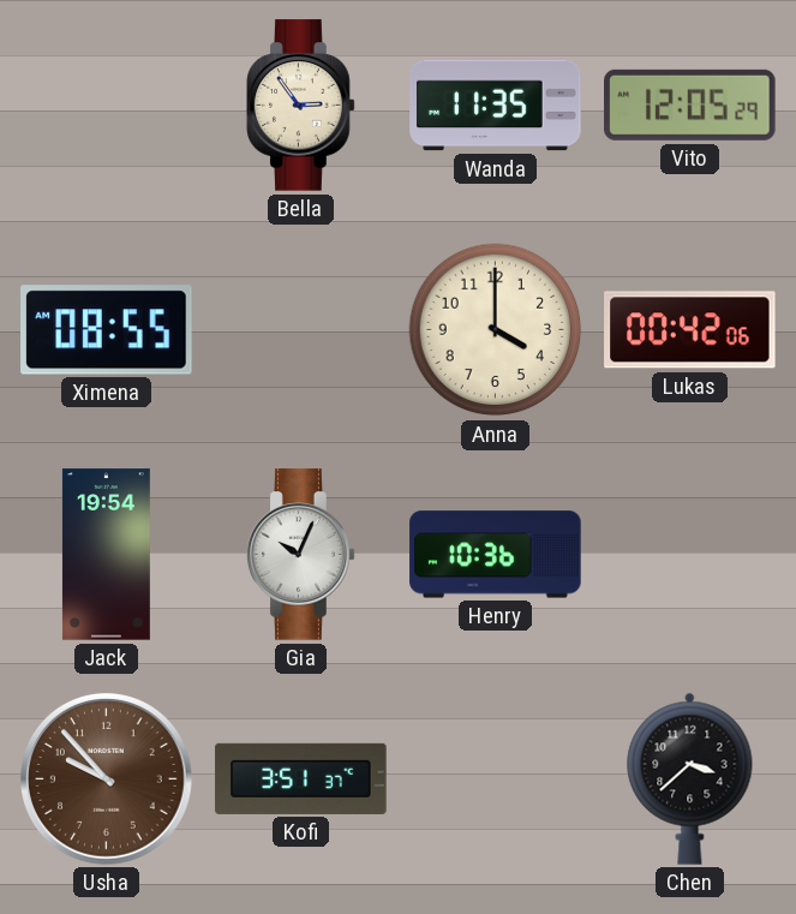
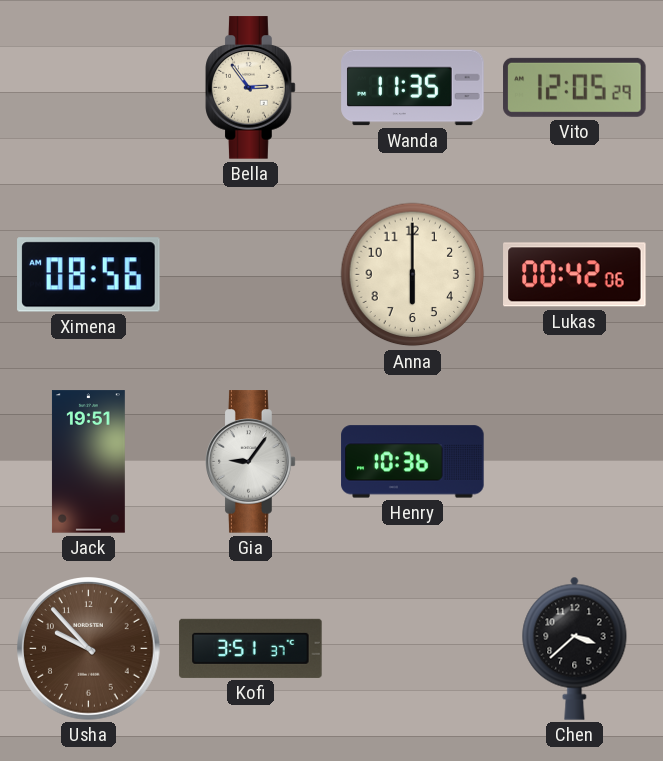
Ximena: 08:55 -> 08:56 (89, 275)
Anna: 4:00 -> 6:00 (413, 275)
Jack: 19:54 -> 19:51 (88, 462)
Gia: 10:04 -> 9:06 (251, 462)
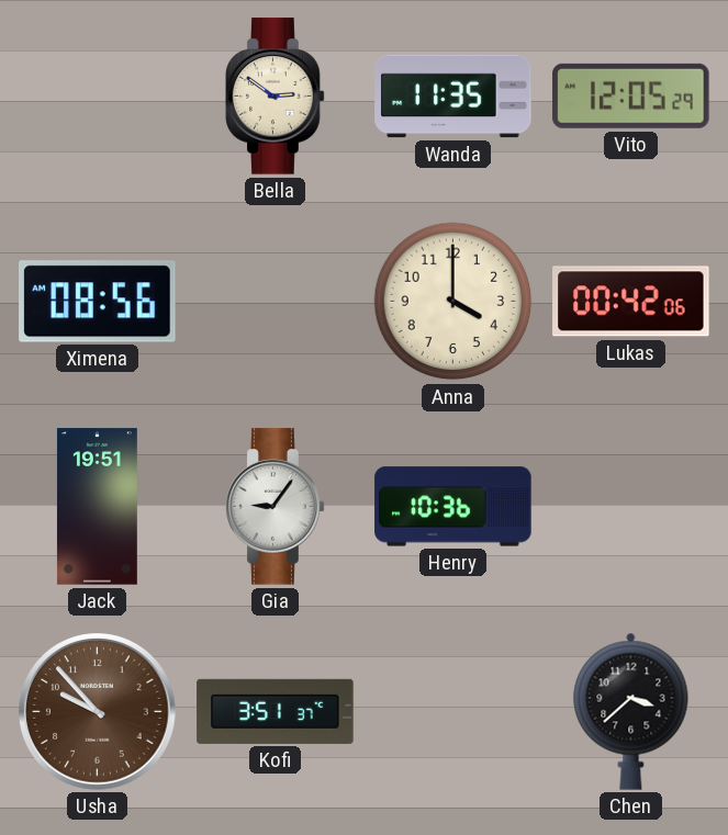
Bella: 2:54 -> 2:51 (276, 97)
Anna: 6:00 -> 4:00 (453, 302)
